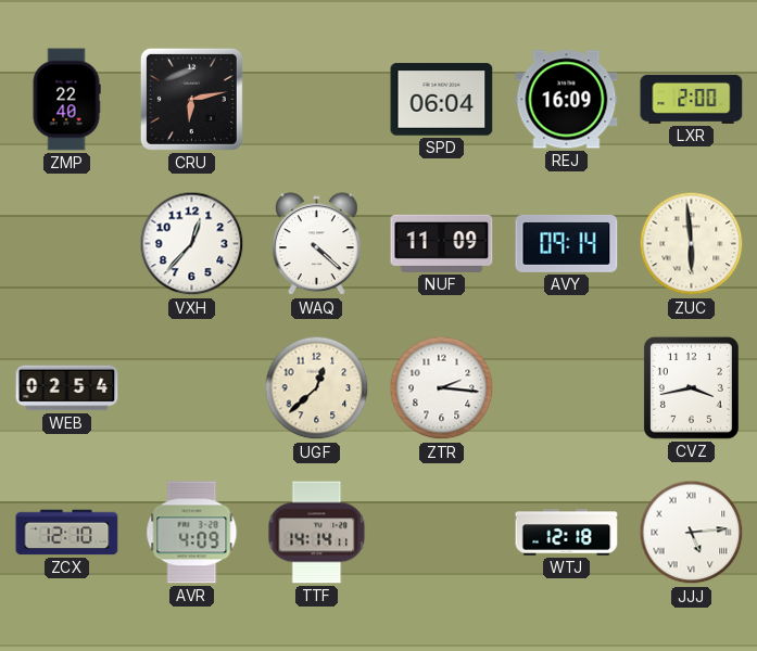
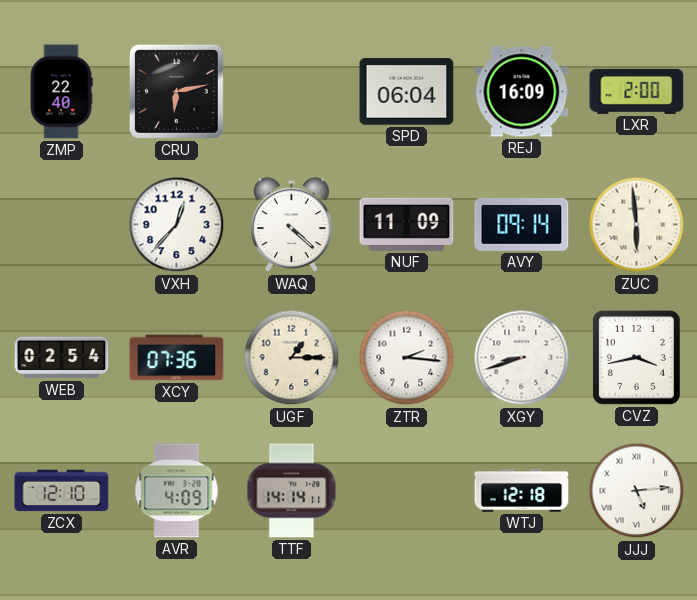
XCY: none -> 07:36 (177, 358)
UGF: 12:38 -> 1:15 (292, 358)
XGY: none -> 8:42 (522, 358)
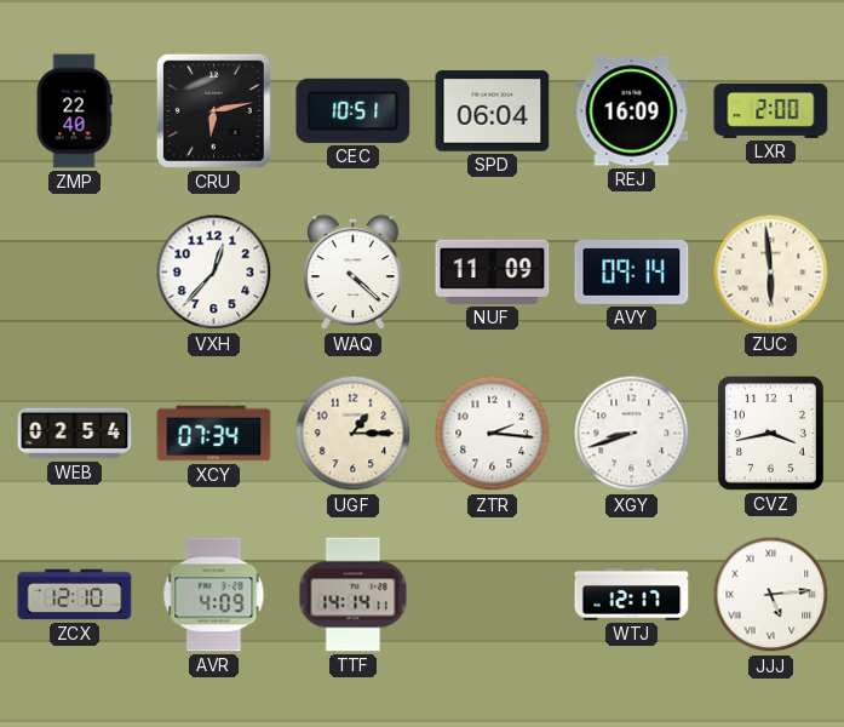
CEC: none -> 10:51 (354, 110)
XCY: 07:36 -> 07:34 (214, 434)
WTJ: 12:18 -> 12:17 (632, 595)
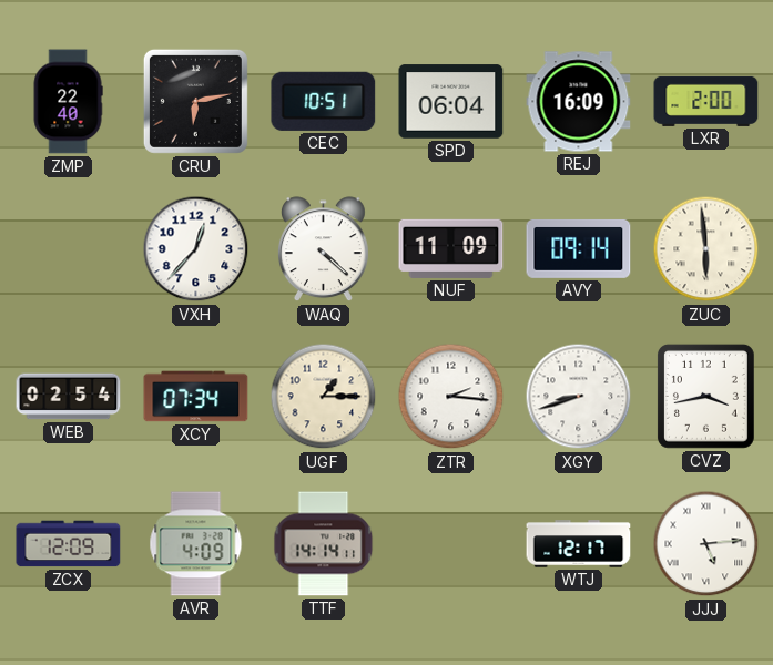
ZCX: 12:10 -> 12:09 (69, 544)
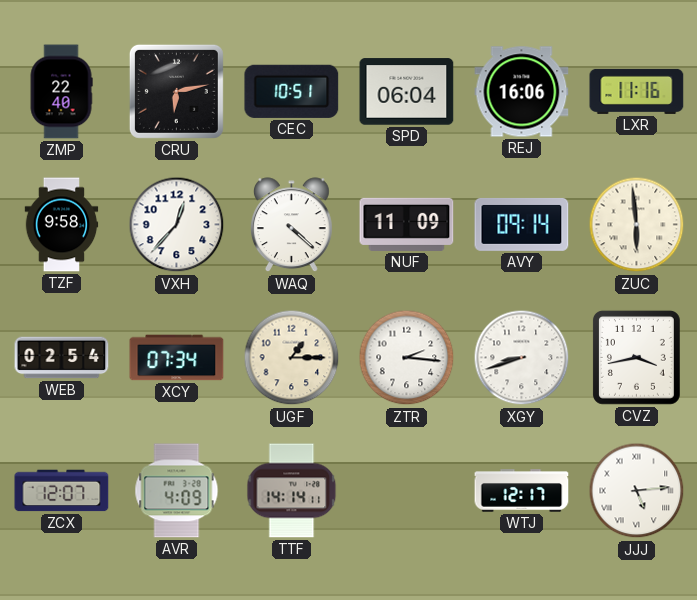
REJ: 16:09 -> 16:06 (522, 92)
LXR: 2:00 -> 11:16 (637, 91)
TZF: none -> 9:58 (62, 225)
ZCX: 12:09 -> 12:07 (62, 491)
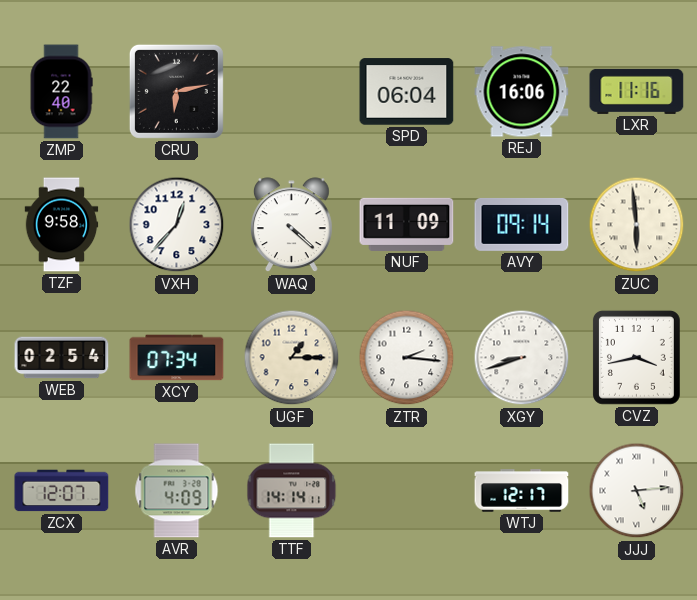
CEC: 10:51 -> none (292, 91)
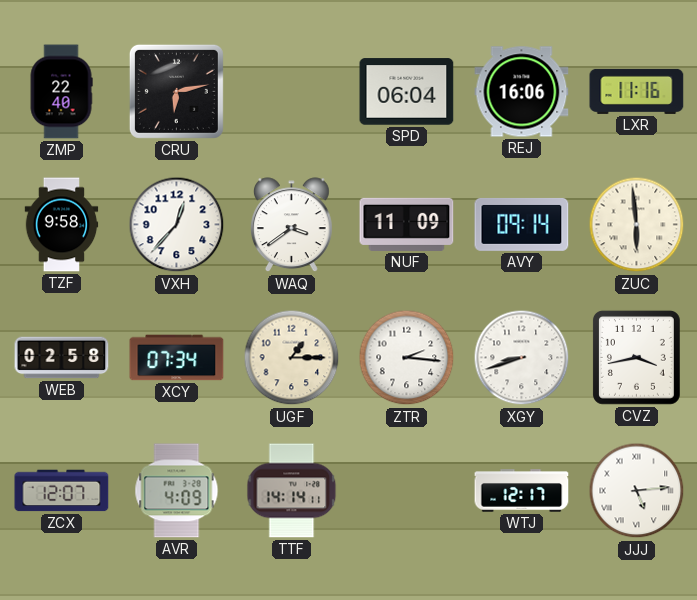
WAQ: 4:22 -> 3:39 (291, 225)
WEB: 02:54 -> 02:58 (62, 358)
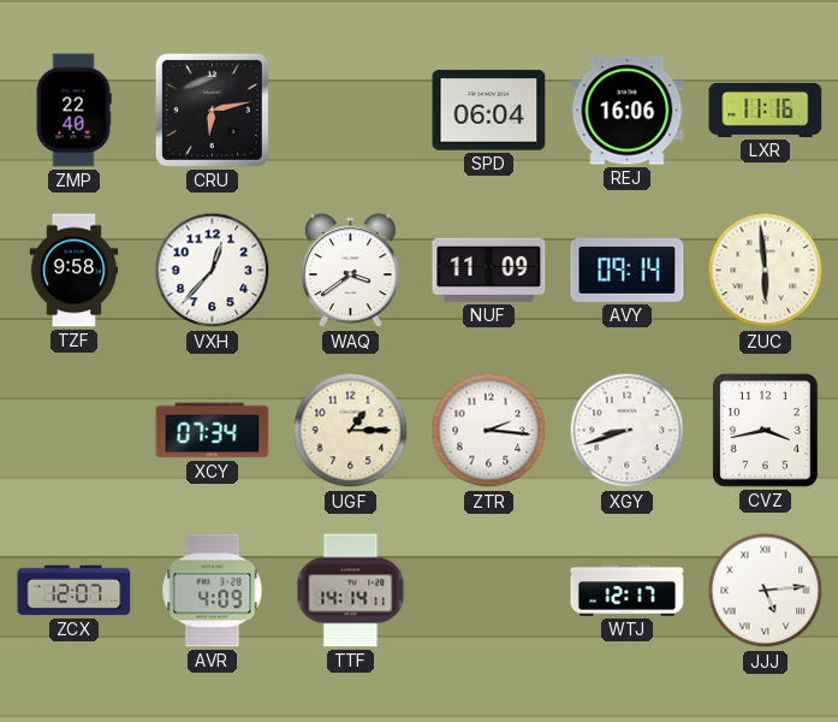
WEB: 02:58 -> none (62, 358)
